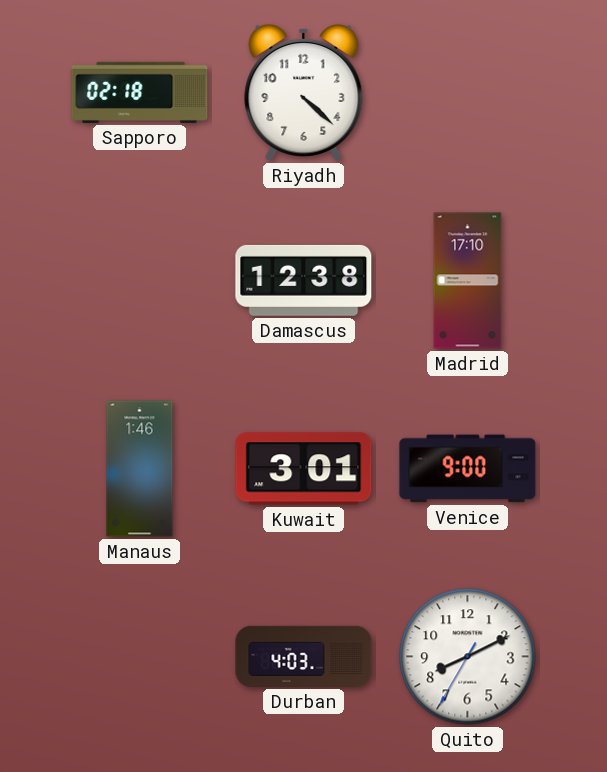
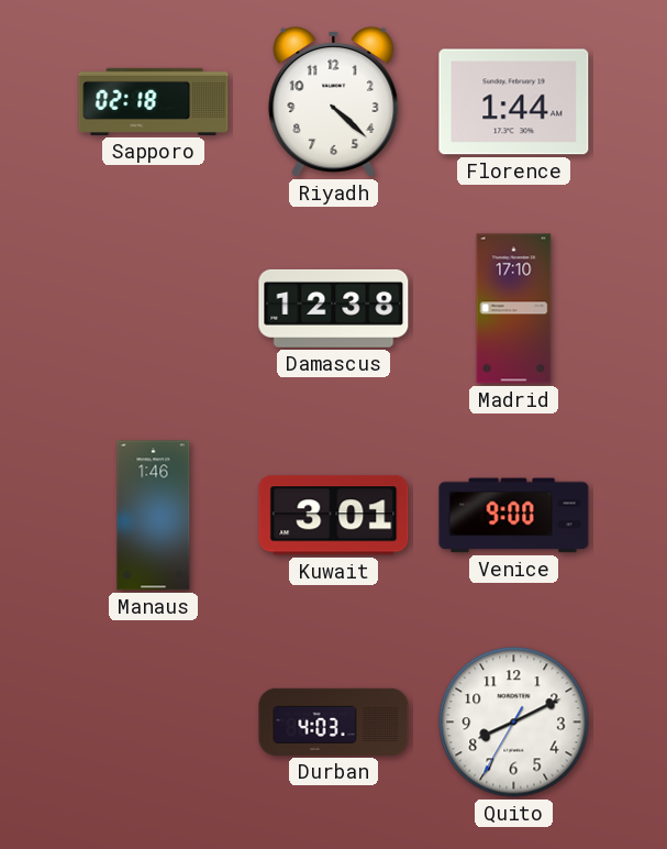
Florence: none -> 1:44 (514, 102)
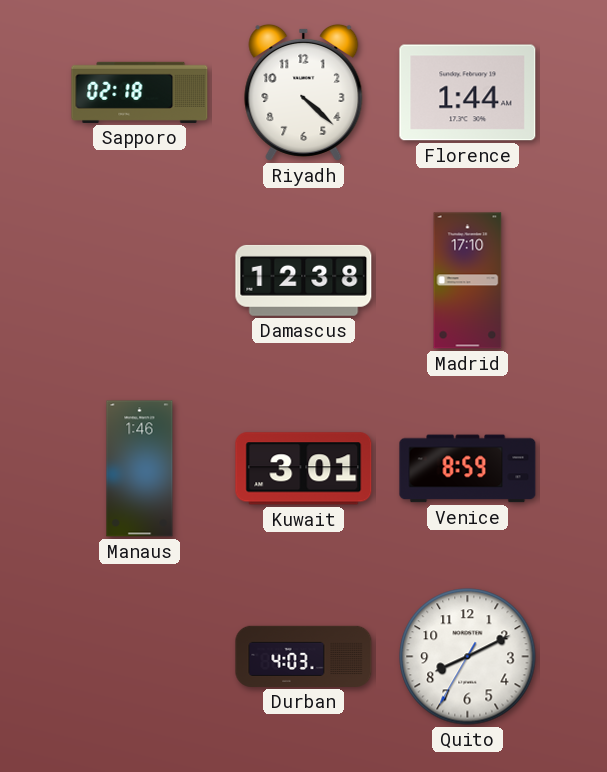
Venice: 9:00 -> 8:59 (468, 469)
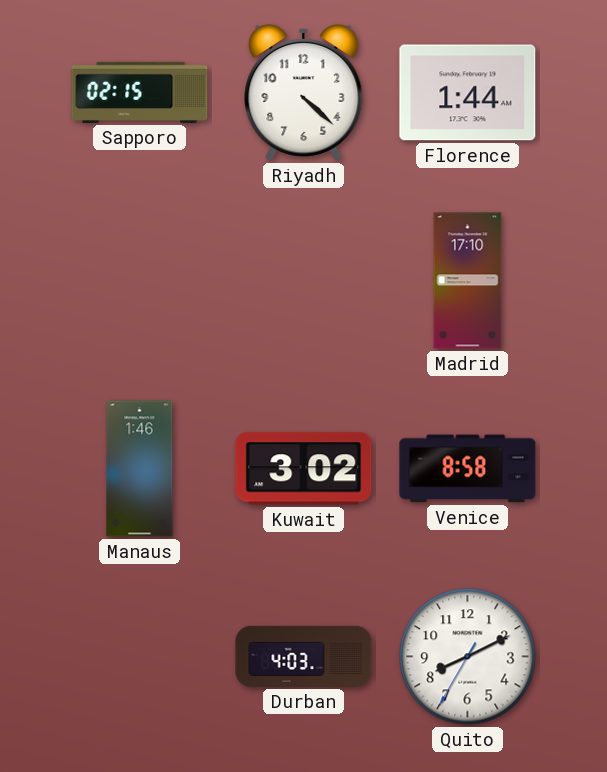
Sapporo: 02:18 -> 02:15 (140, 92)
Damascus: 12:38 -> none (304, 280)
Kuwait: 3:01 -> 3:02 (304, 469)
Venice: 8:59 -> 8:58 (468, 469)
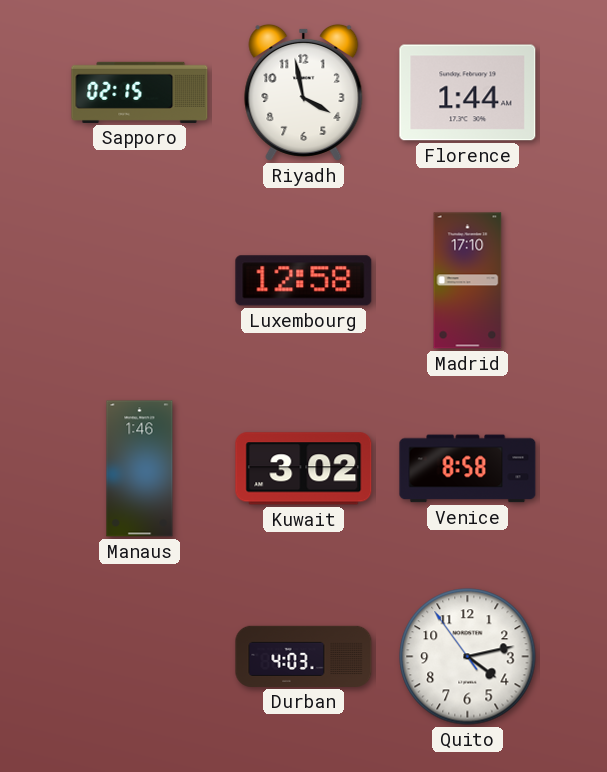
Riyadh: 4:22 -> 3:58 (304, 92)
Luxembourg: none -> 12:58 (304, 281)
Quito: 8:10 -> 4:12 (468, 657)
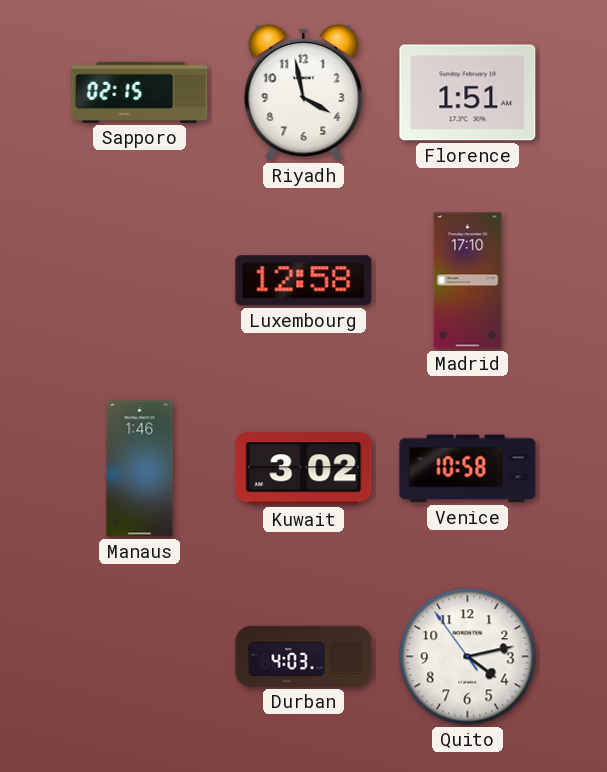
Florence: 1:44 -> 1:51 (468, 93)
Venice: 8:58 -> 10:58 (468, 469)
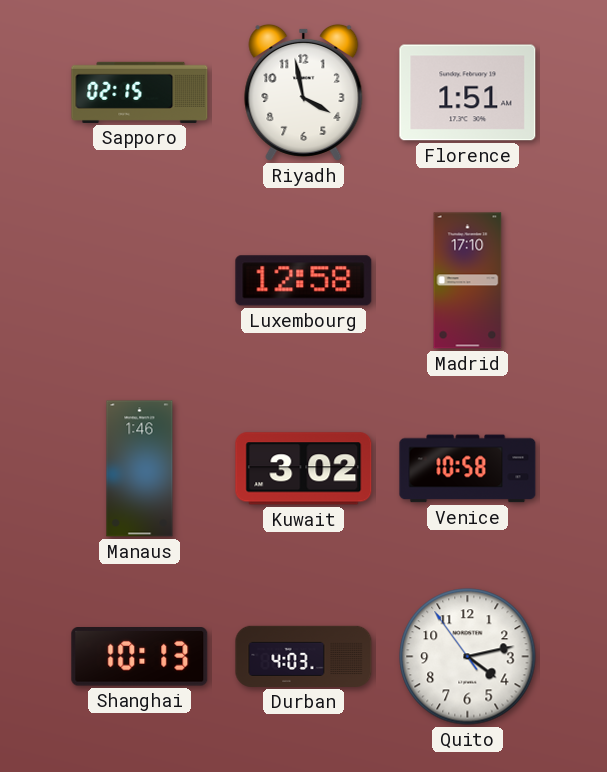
Shanghai: none -> 10:13 (140, 657)
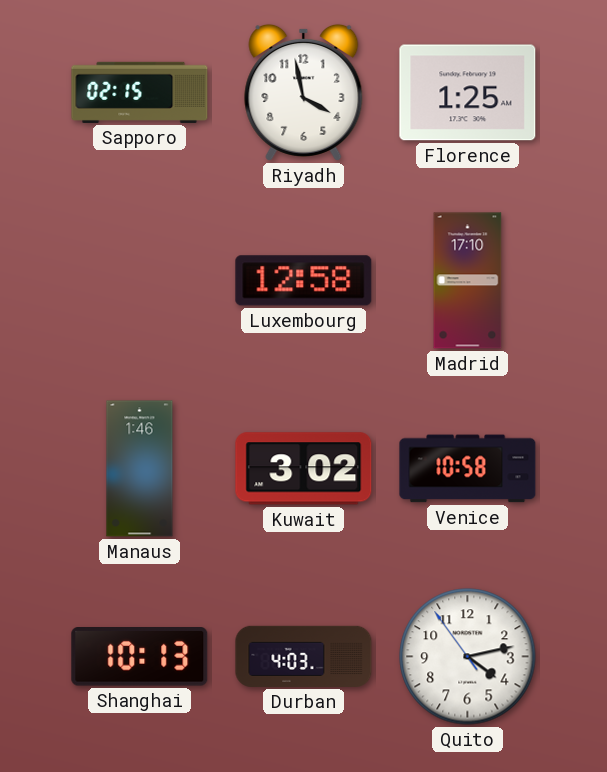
Florence: 1:51 -> 1:25 (468, 93)
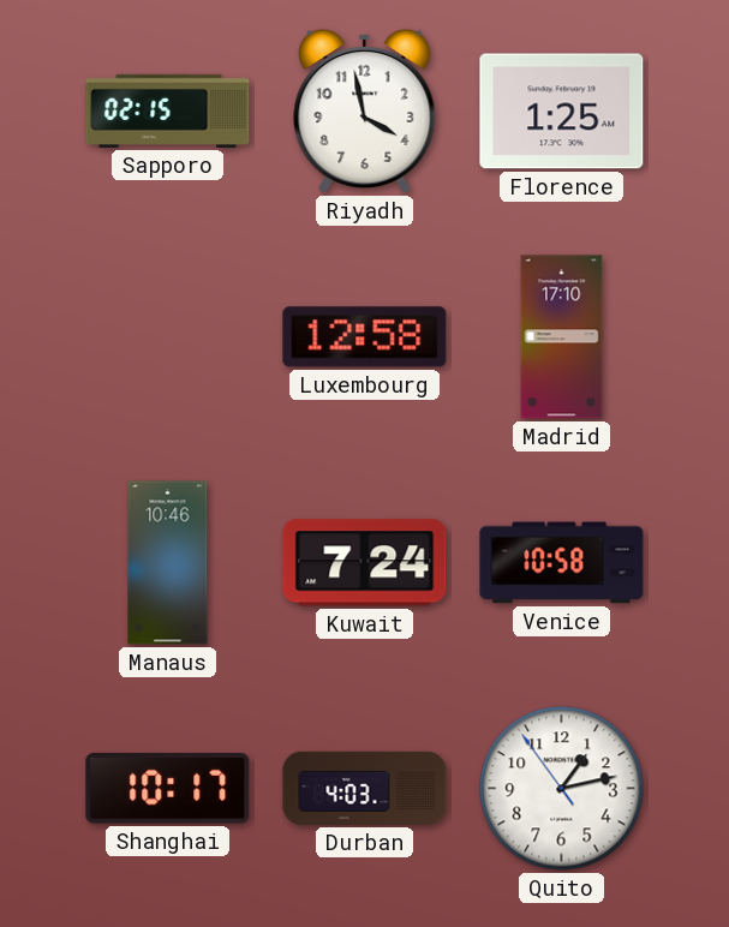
Manaus: 1:46 -> 10:46 (168, 563)
Kuwait: 3:02 -> 7:24 (365, 563)
Shanghai: 10:13 -> 10:17 (168, 789)
Quito: 4:12 -> 1:12 (562, 789)
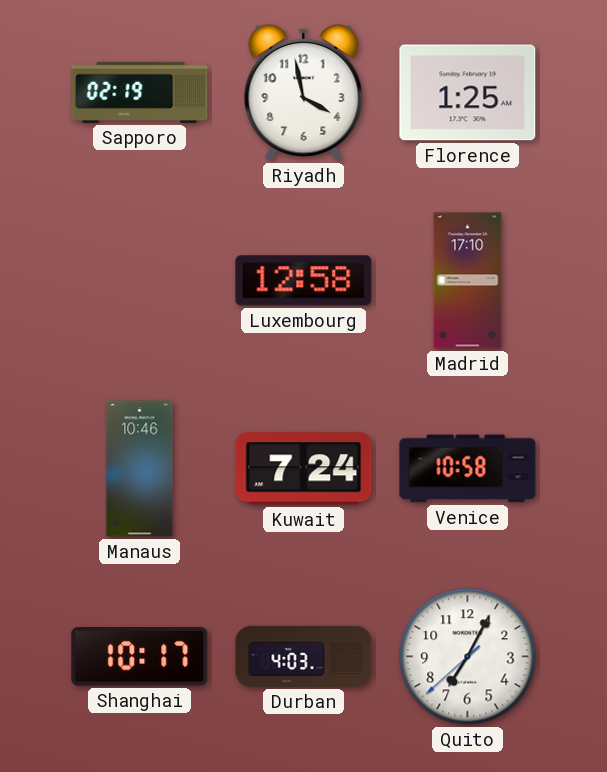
Sapporo: 02:15 -> 02:19 (140, 92)
Quito: 1:12 -> 7:04 (468, 657)
